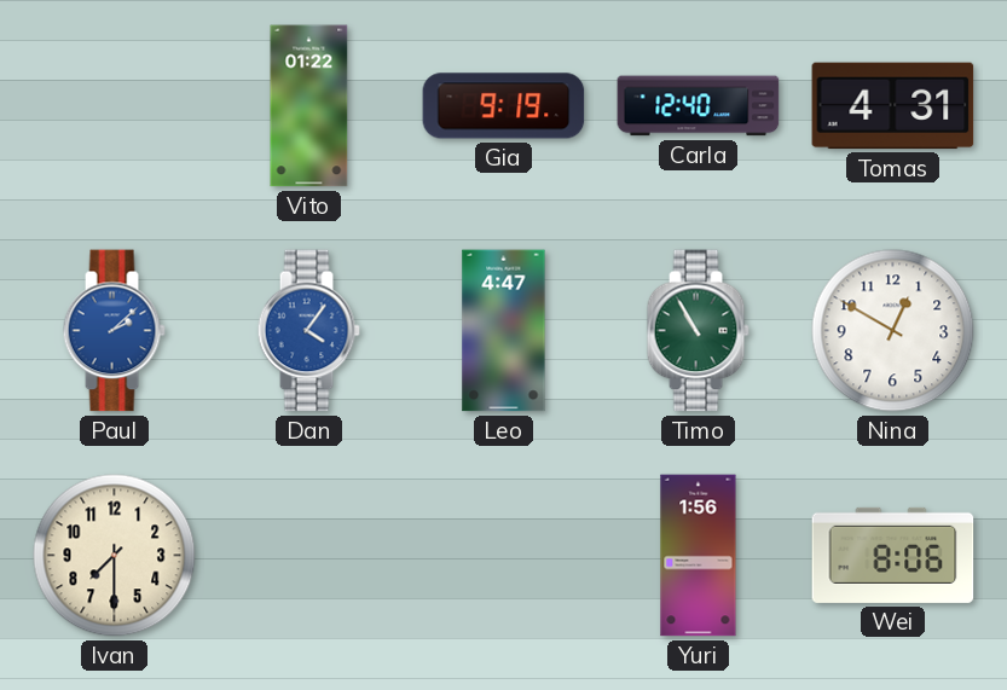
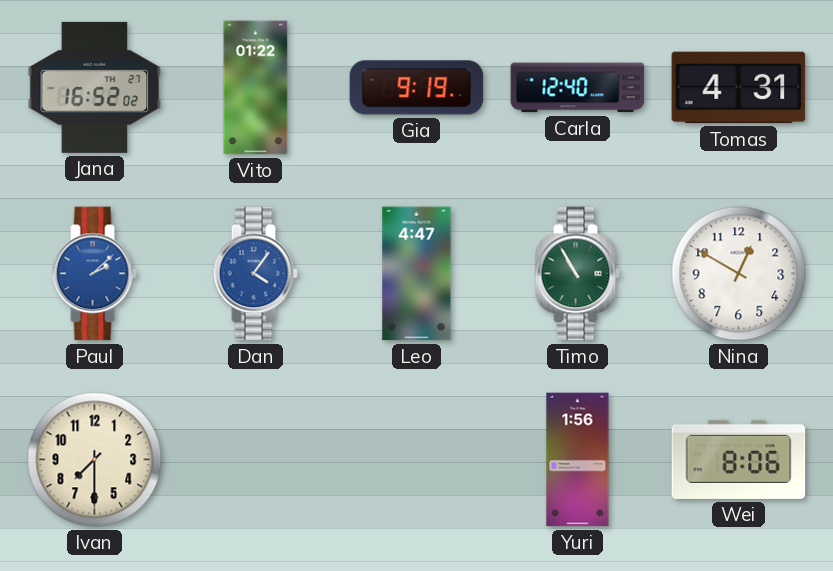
Jana: none -> 16:52 (95, 87)
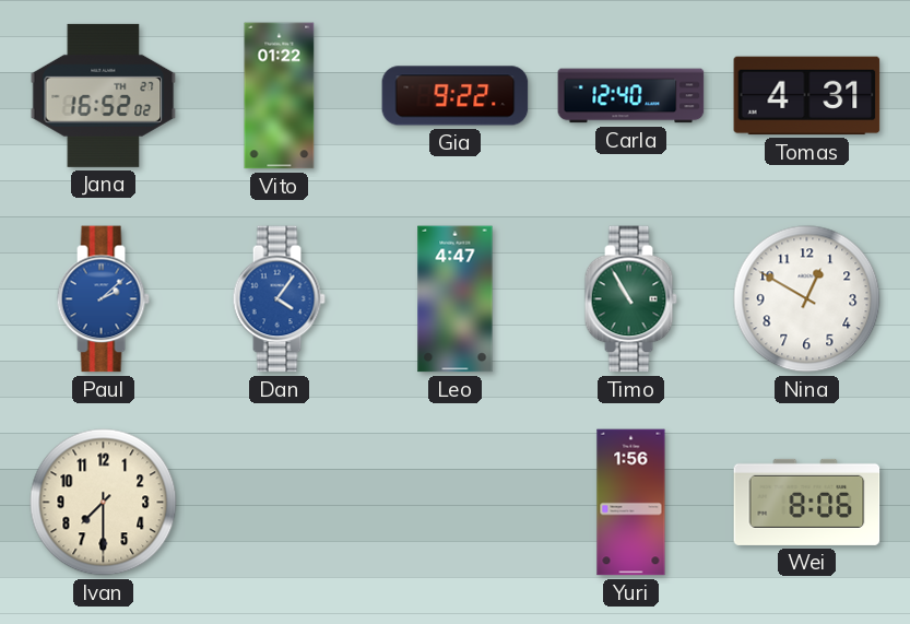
Gia: 9:19 -> 9:22 (456, 96)
